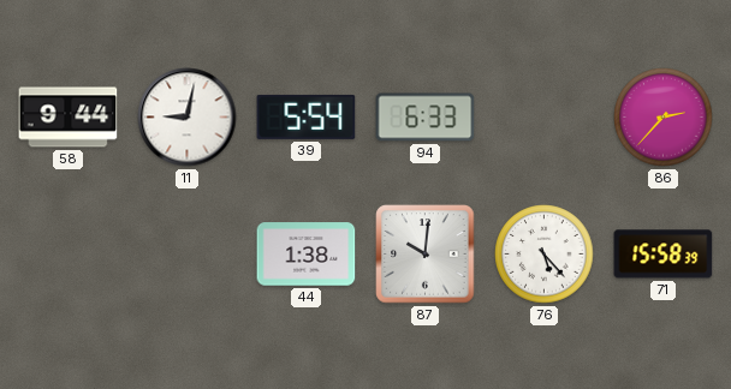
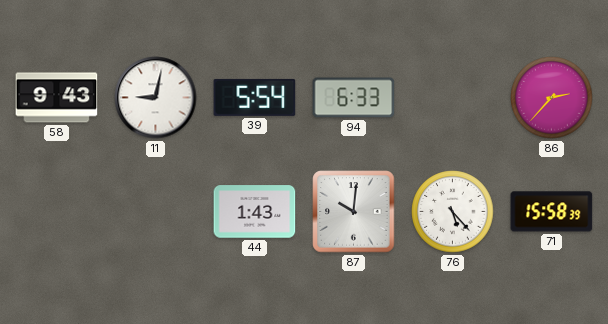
58: 9:44 -> 9:43 (57, 98)
44: 1:38 -> 1:43 (255, 212)
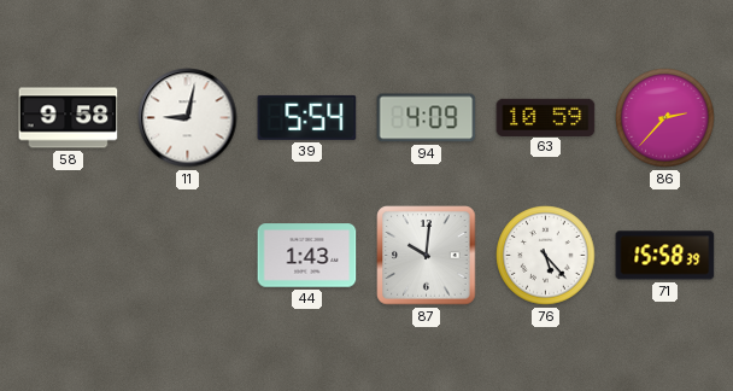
58: 9:43 -> 9:58 (69, 118)
94: 6:33 -> 4:09 (427, 118)
63: none -> 10:59 (546, 117)
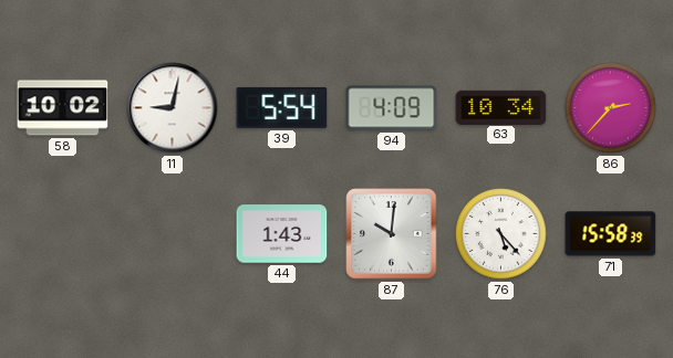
58: 9:58 -> 10:02 (63, 108)
63: 10:59 -> 10:34 (501, 107)
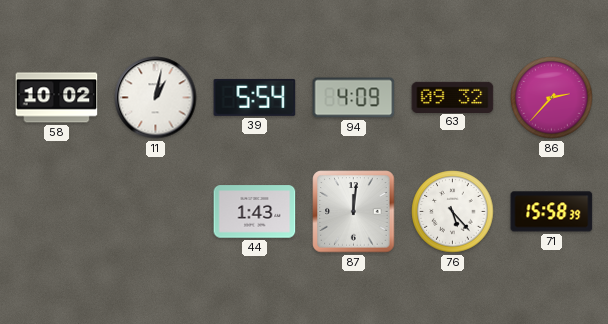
11: 9:02 -> 1:02 (156, 98)
63: 10:34 -> 09:32 (453, 97)
87: 10:01 -> 12:01 (354, 212)
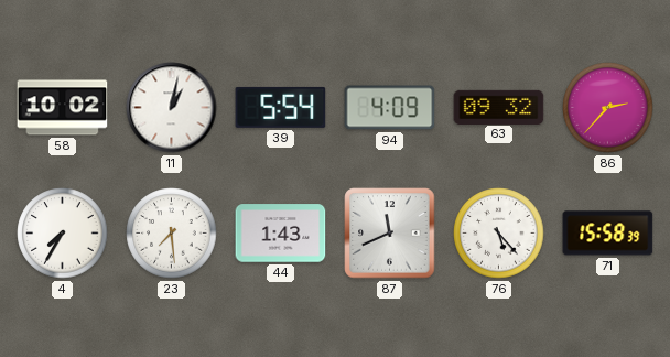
4: none -> 7:35 (63, 234)
23: none -> 7:29 (172, 234)
87: 12:01 -> 11:41 (390, 234)
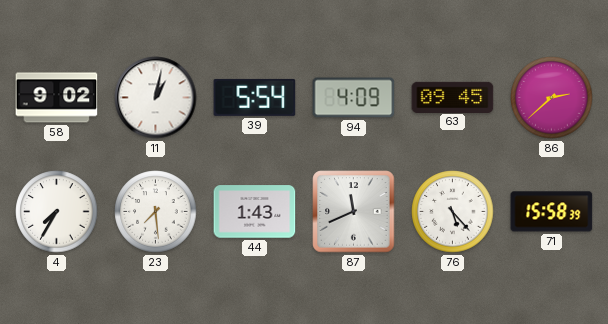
58: 10:02 -> 9:02 (57, 98)
63: 09:32 -> 09:45 (453, 97)
86: 2:37 -> 2:38 (552, 98)
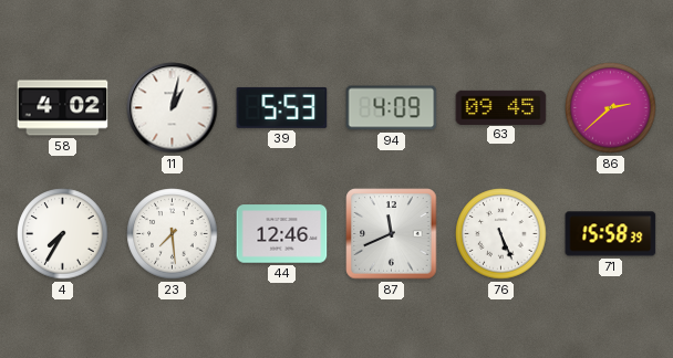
58: 9:02 -> 4:02 (63, 108)
39: 5:54 -> 5:53 (282, 107)
44: 1:43 -> 12:46 (282, 234)
76: 5:23 -> 5:26 (501, 234)
